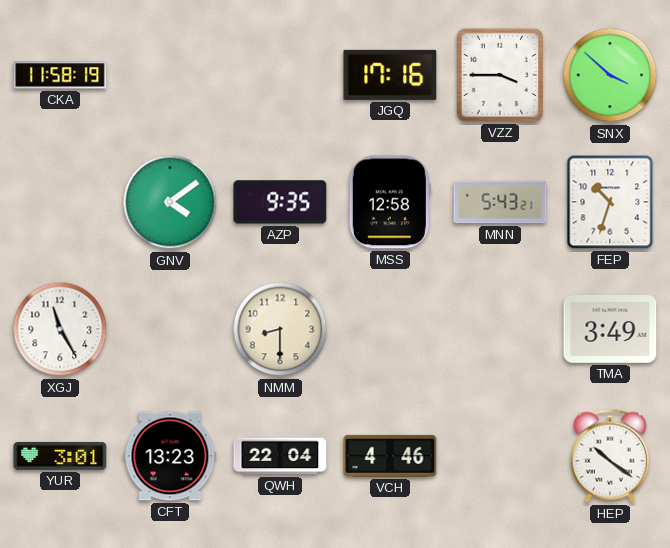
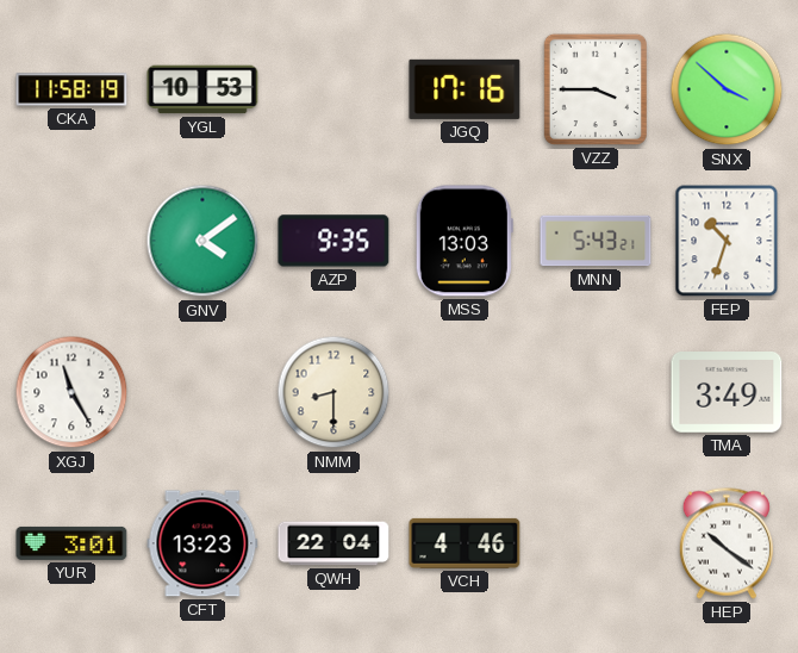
YGL: none -> 10:53 (202, 89)
MSS: 12:58 -> 13:03 (465, 241)
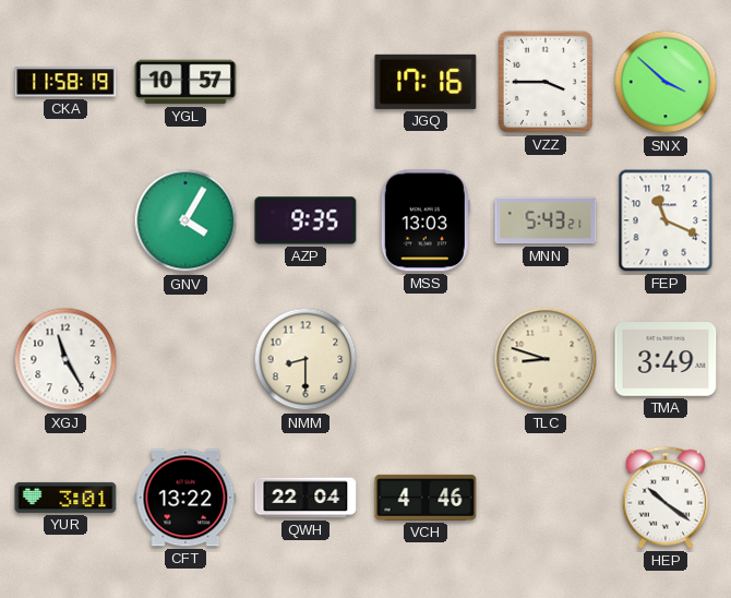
YGL: 10:53 -> 10:57 (185, 82)
GNV: 4:09 -> 4:05 (185, 220)
FEP: 10:33 -> 11:19 (666, 220)
TLC: none -> 8:48 (546, 359)
CFT: 13:23 -> 13:22 (185, 498)
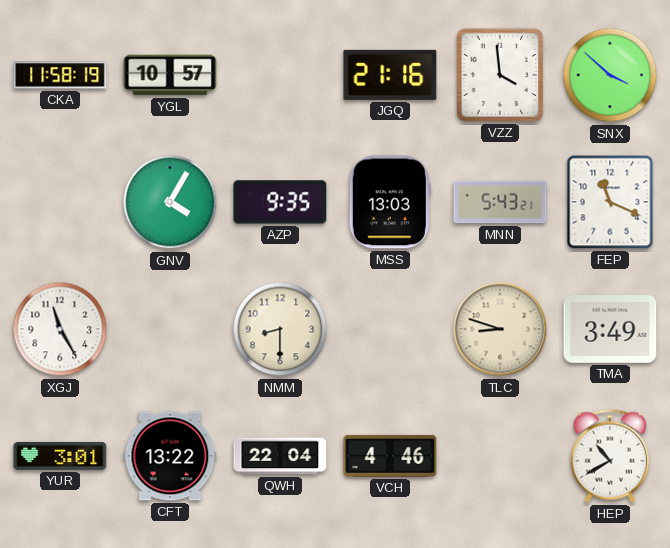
JGQ: 17:16 -> 21:16 (390, 75)
VZZ: 3:45 -> 3:59 (500, 75)
HEP: 10:21 -> 10:40 (610, 456)
